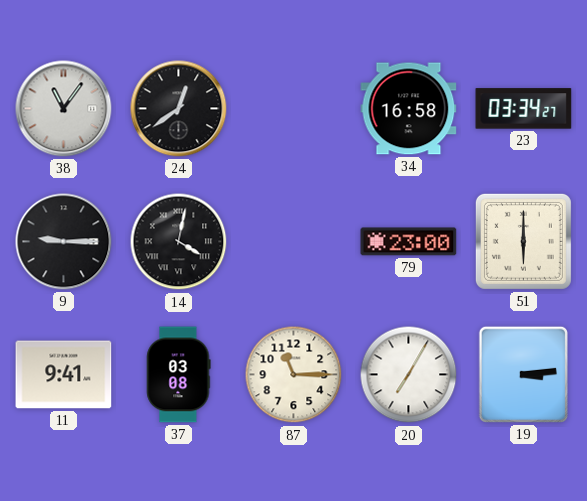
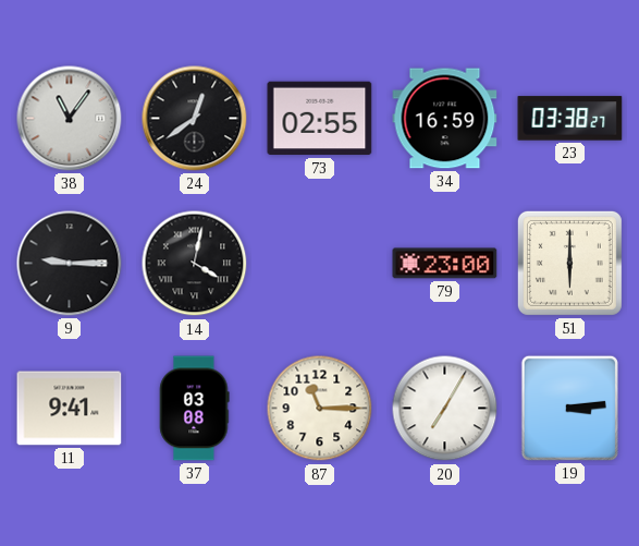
73: none -> 02:55 (320, 119)
34: 16:58 -> 16:59 (445, 119)
23: 03:34 -> 03:38 (570, 119)
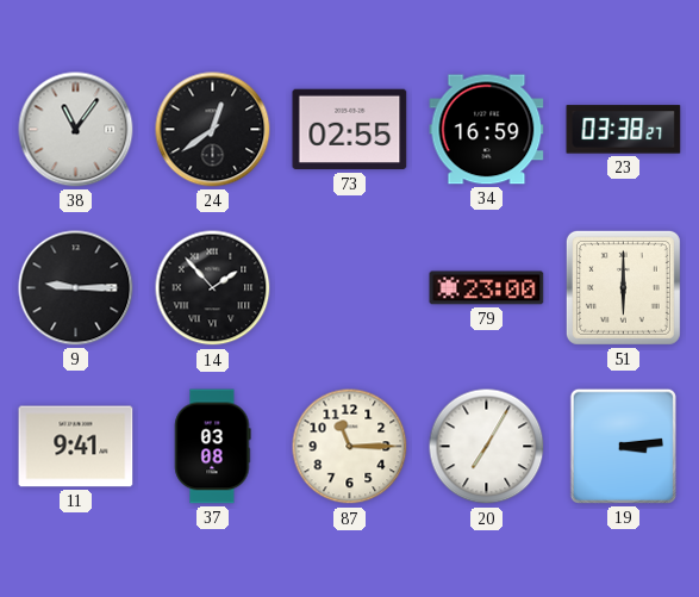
14: 4:02 -> 1:53 (213, 288)
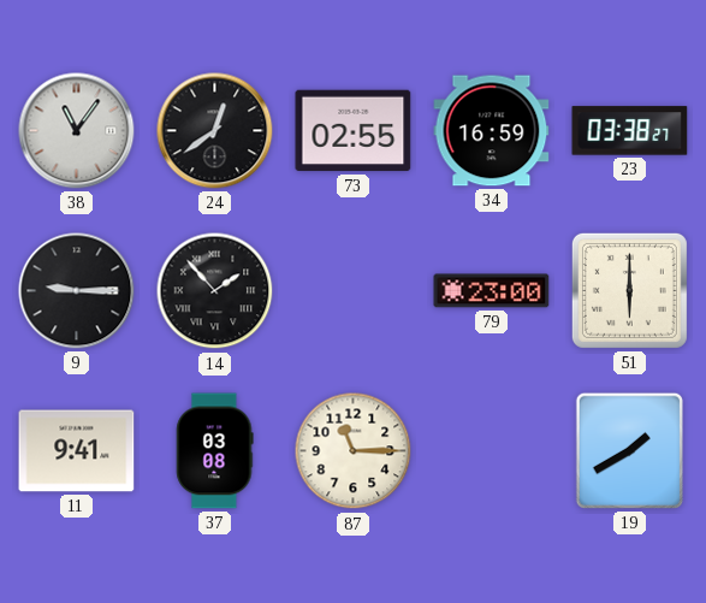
20: 7:05 -> none (487, 447)
19: 3:14 -> 1:40 (629, 450)
